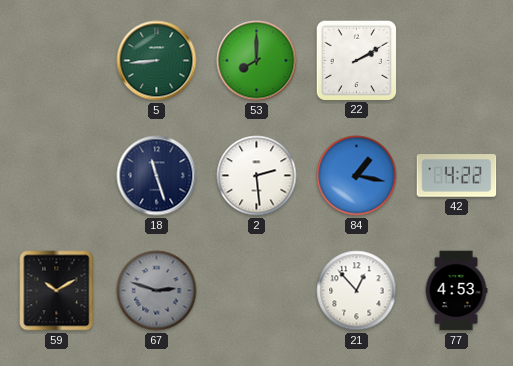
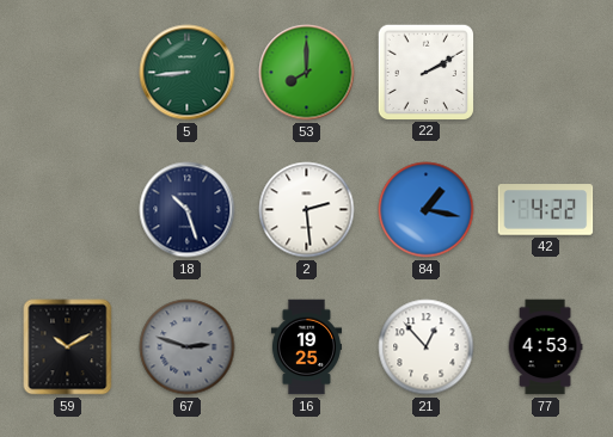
18: 11:27 -> 10:27 (188, 210)
16: none -> 19:25 (306, 347)
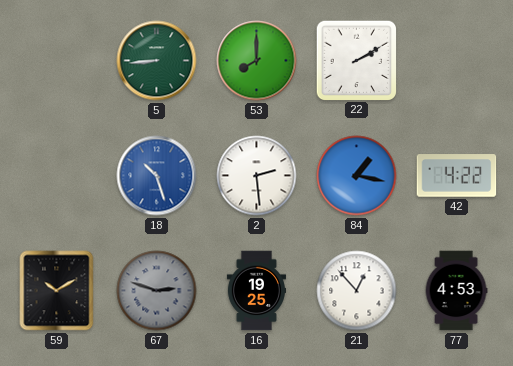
18 dial: navy -> blue (157, 176)
